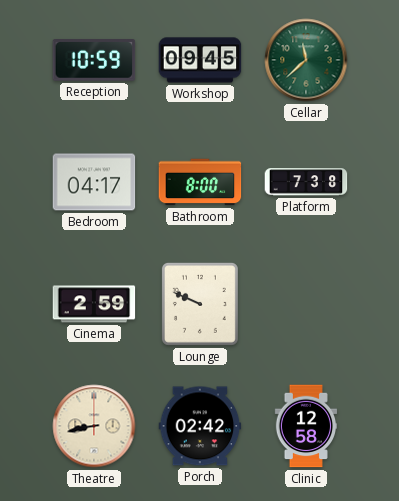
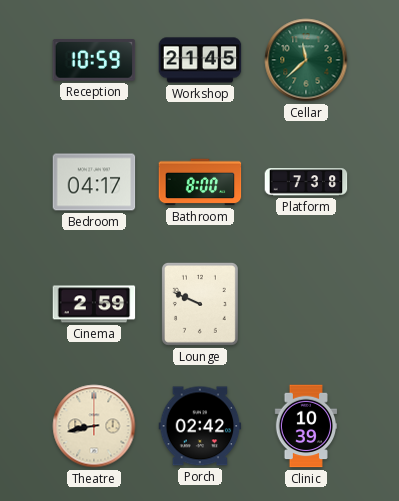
Workshop: 09:45 -> 21:45 (200, 60)
Clinic: 12:58 -> 10:39 (305, 426)
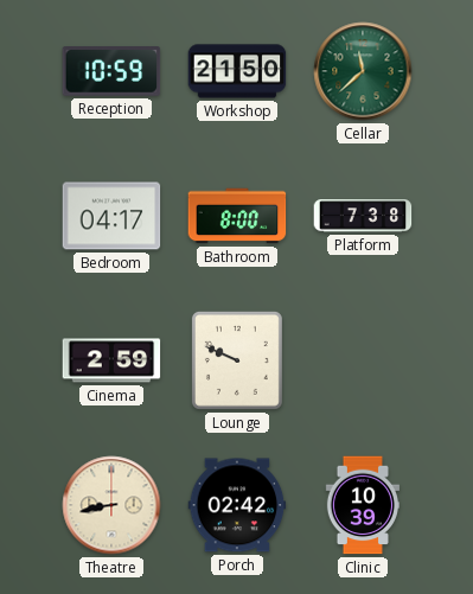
Workshop: 21:45 -> 21:50 (237, 71)
